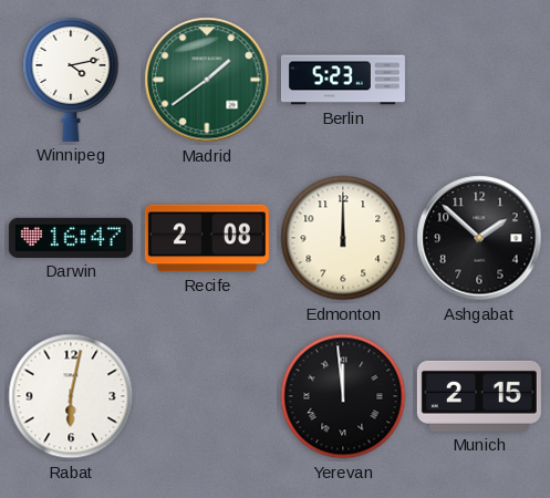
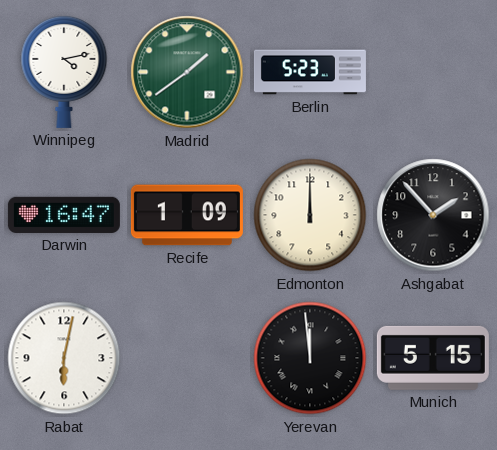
Recife: 2:08 -> 1:09 (187, 215)
Ashgabat: 1:52 -> 1:53 (433, 215)
Munich: 2:15 -> 5:15 (433, 358)
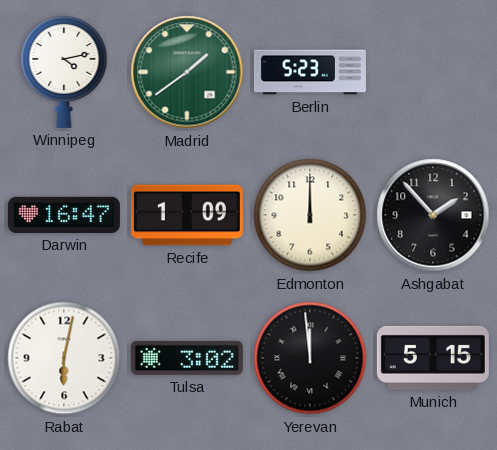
Tulsa: none -> 3:02 (187, 358)
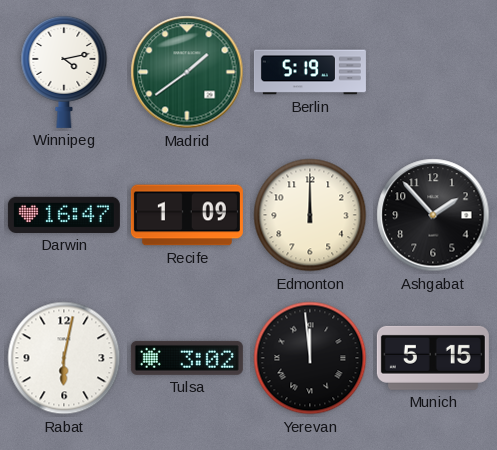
Berlin: 5:23 -> 5:19 (310, 72)
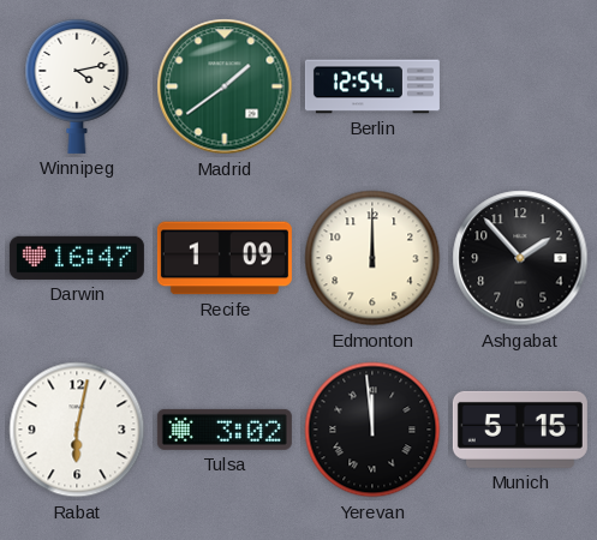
Berlin: 5:19 -> 12:54 (372, 86)
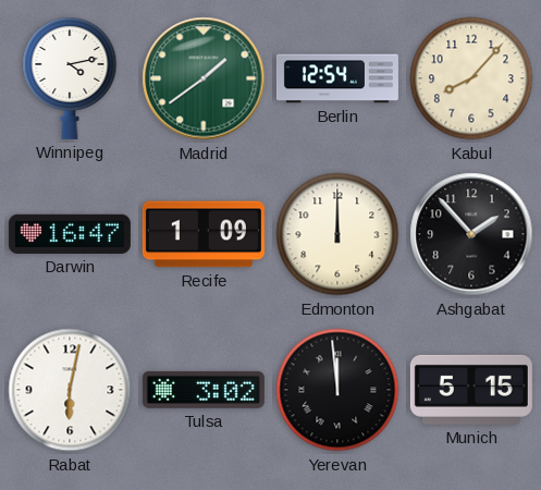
Kabul: none -> 8:07 (471, 78)
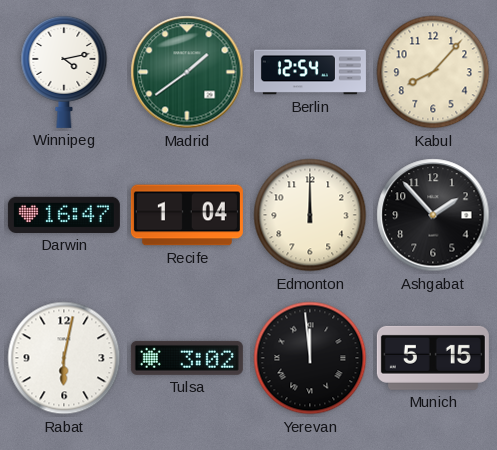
Recife: 1:09 -> 1:04 (187, 215)
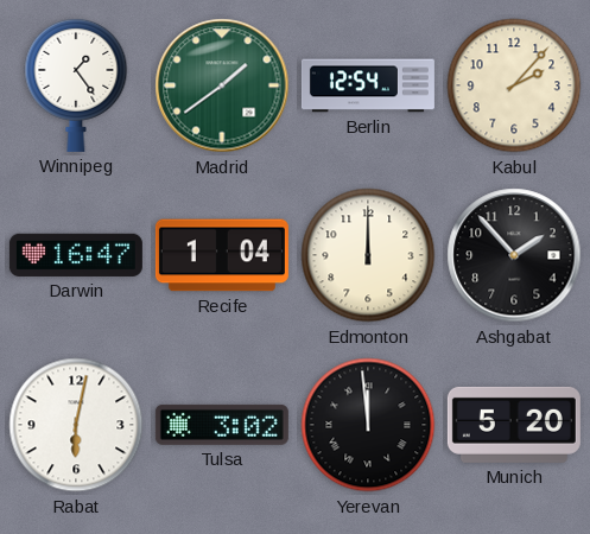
Winnipeg: 4:13 -> 1:24 (76, 84)
Kabul: 8:07 -> 2:07 (514, 85)
Munich: 5:15 -> 5:20 (514, 425)
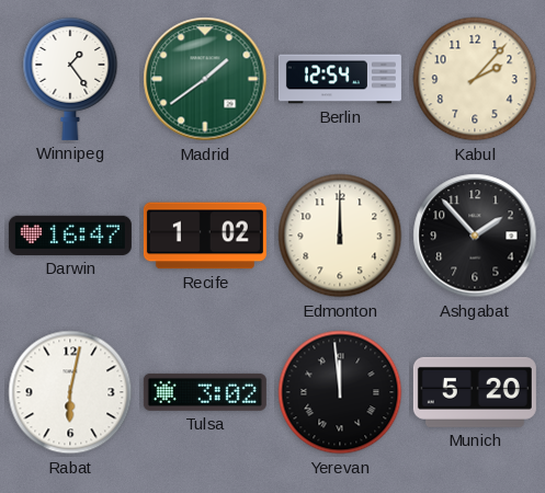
Recife: 1:04 -> 1:02 (205, 236)
